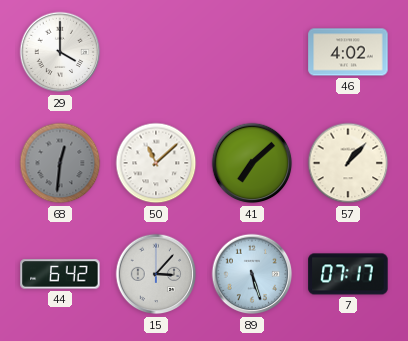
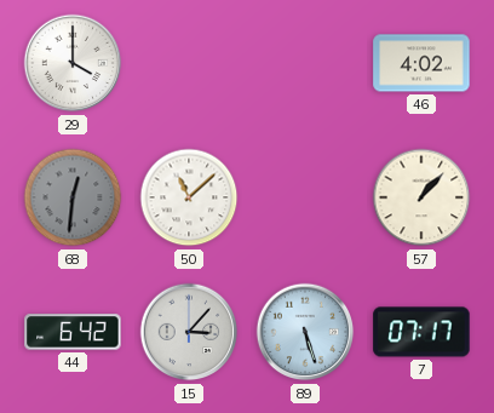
41: 7:08 -> none (252, 163)
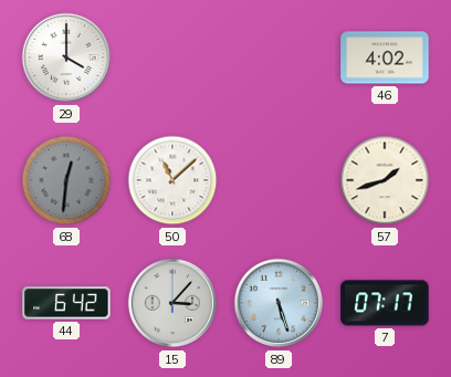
57: 1:07 -> 1:42 (385, 180)
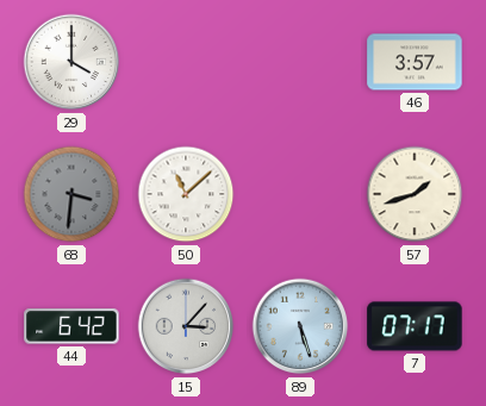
46: 4:02 -> 3:57 (415, 62)
68: 12:31 -> 3:31 (71, 194)
